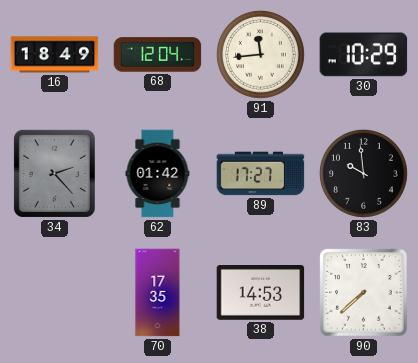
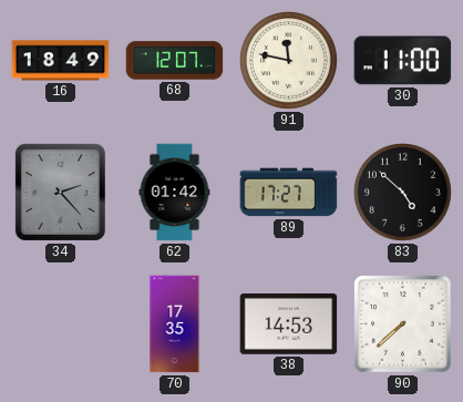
68: 12:04 -> 12:07 (175, 61)
91: 11:44 -> 11:47 (288, 60)
30: 10:29 -> 11:00 (403, 61)
83: 9:59 -> 4:52 (402, 192)
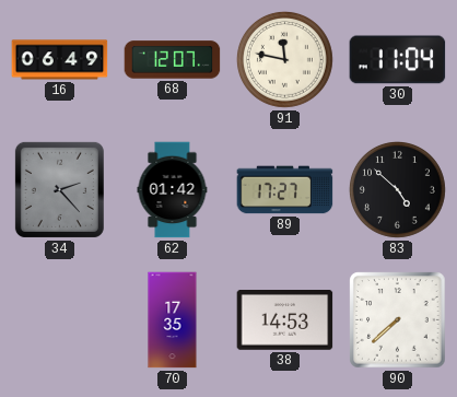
16: 18:49 -> 06:49 (60, 60)
30: 11:00 -> 11:04 (398, 60)
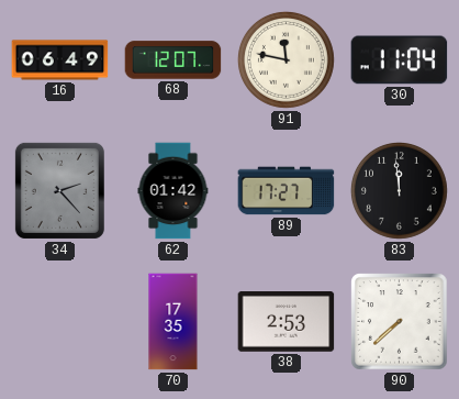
83: 4:52 -> 11:59 (399, 190)
38: 14:53 -> 2:53 (287, 322)
